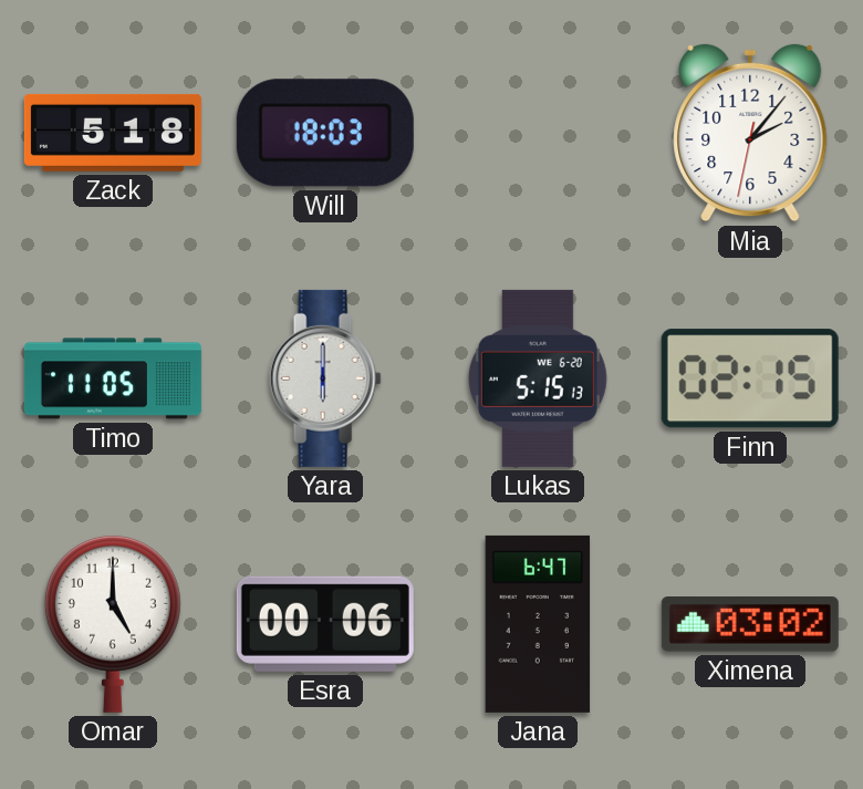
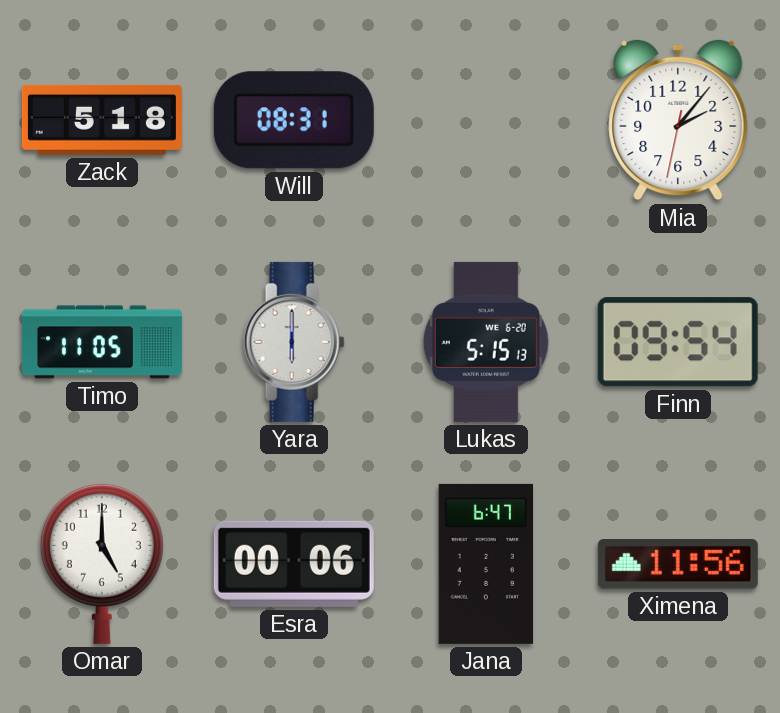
Will: 18:03 -> 08:31 (294, 120)
Finn: 02:15 -> 09:54 (678, 342)
Ximena: 03:02 -> 11:56 (678, 565)
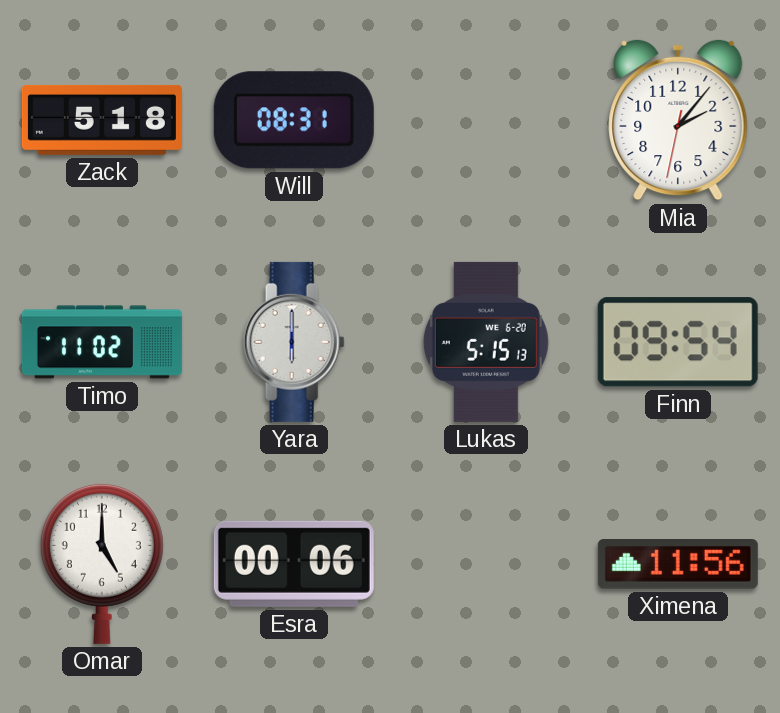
Timo: 11:05 -> 11:02 (102, 342)
Jana: 6:47 -> none (486, 564)
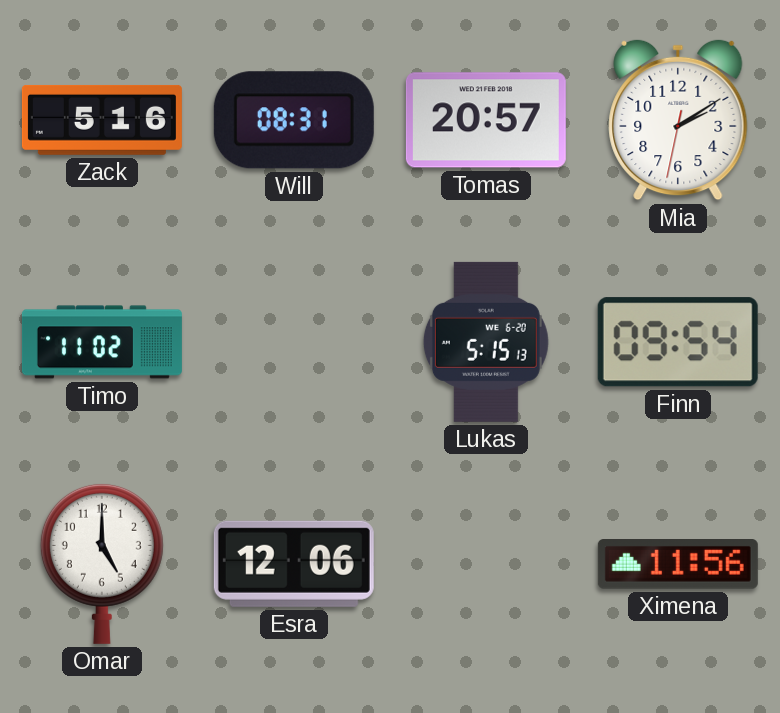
Zack: 5:18 -> 5:16 (102, 120)
Tomas: none -> 20:57 (486, 120)
Mia: 2:06 -> 2:09 (678, 120)
Yara: 6:00 -> none (294, 342)
Esra: 00:06 -> 12:06 (294, 564)
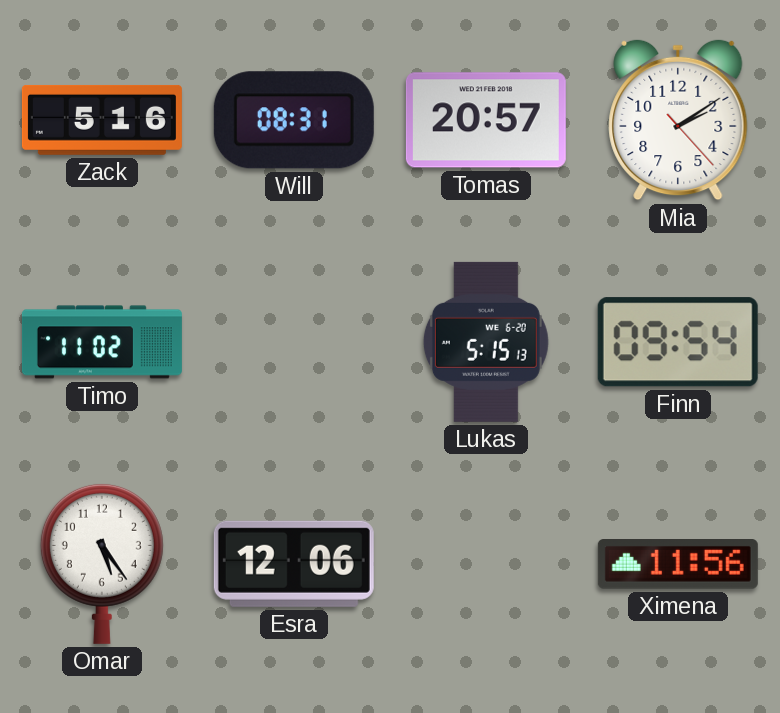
Mia: 2:09:32 -> 2:09:23 (678, 120)
Omar: 5:00 -> 5:24 (102, 563)
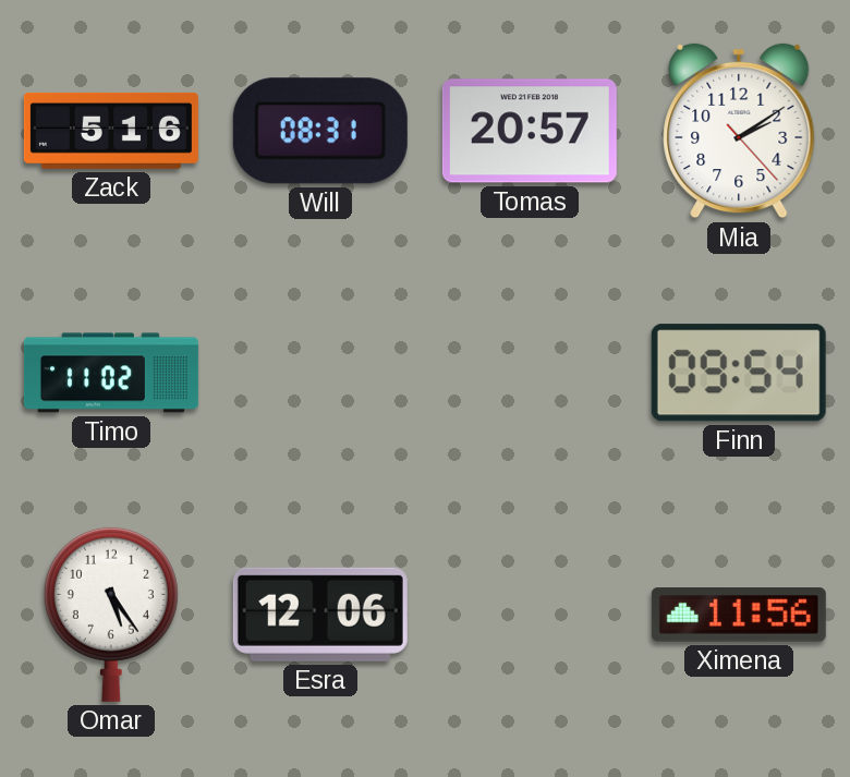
Lukas: 5:15 -> none (486, 342)
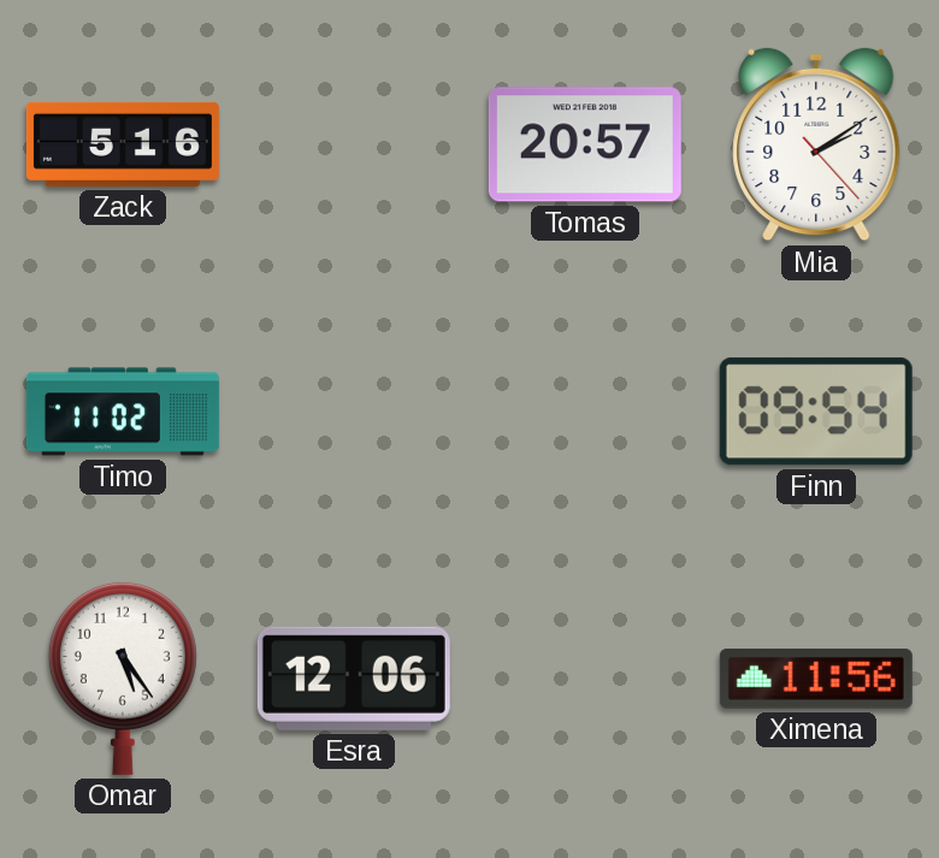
Will: 08:31 -> none (320, 131)
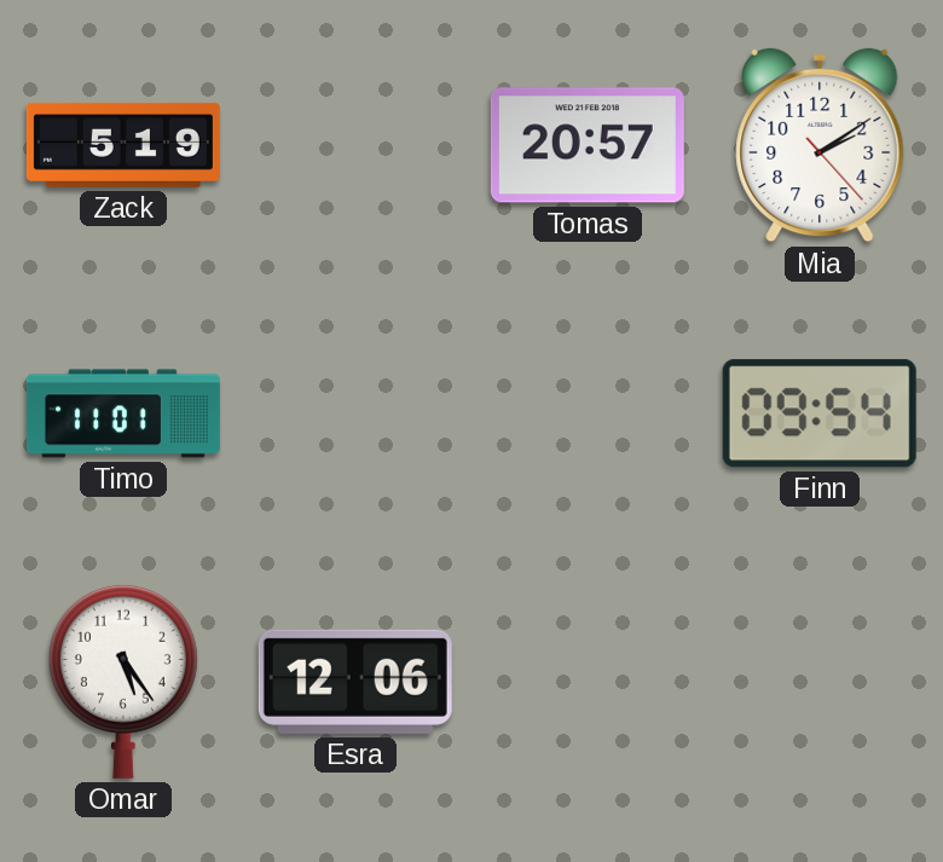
Zack: 5:16 -> 5:19 (123, 145)
Timo: 11:02 -> 11:01 (123, 413)
Ximena: 11:56 -> none (816, 680)
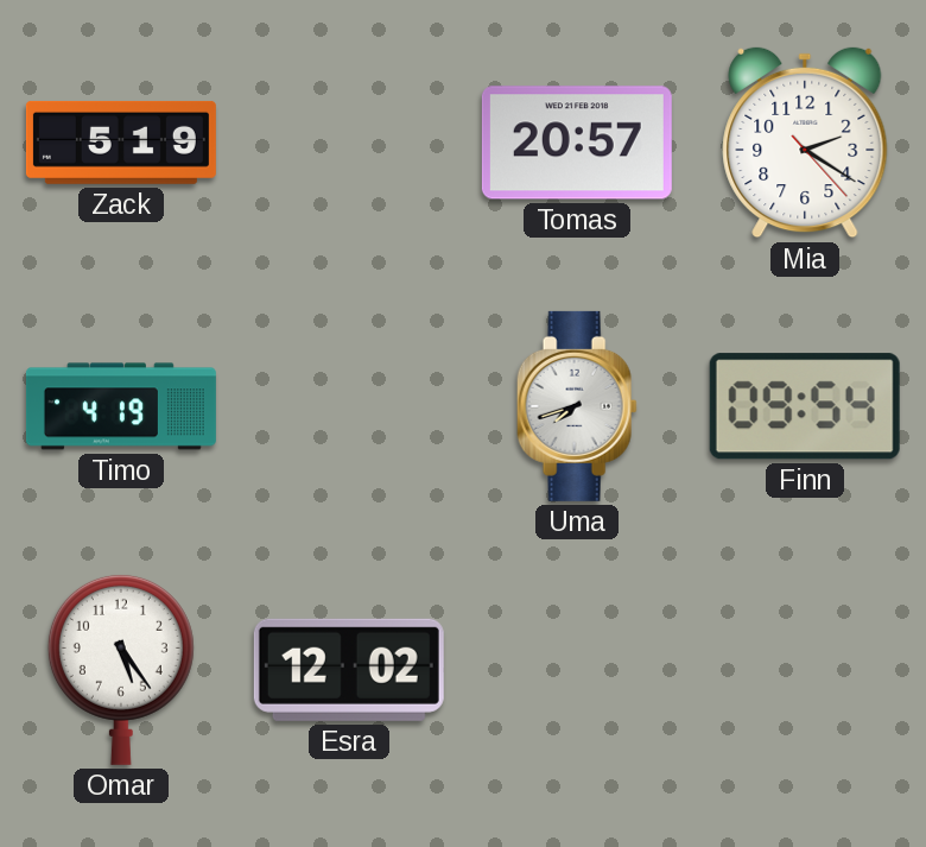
Mia: 2:09 -> 2:20 (805, 143)
Timo: 11:01 -> 4:19 (121, 406)
Uma: none -> 7:42 (577, 406)
Esra: 12:06 -> 12:02 (349, 670)
